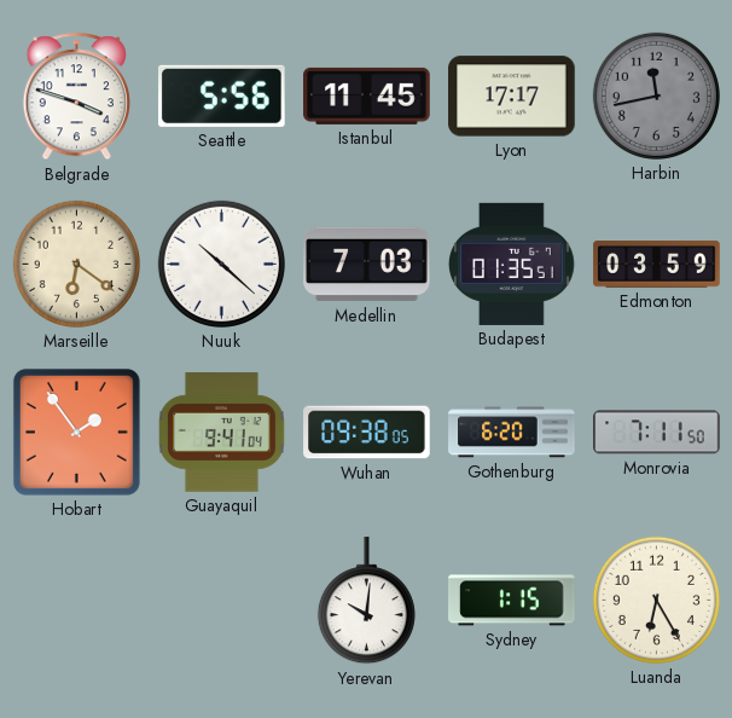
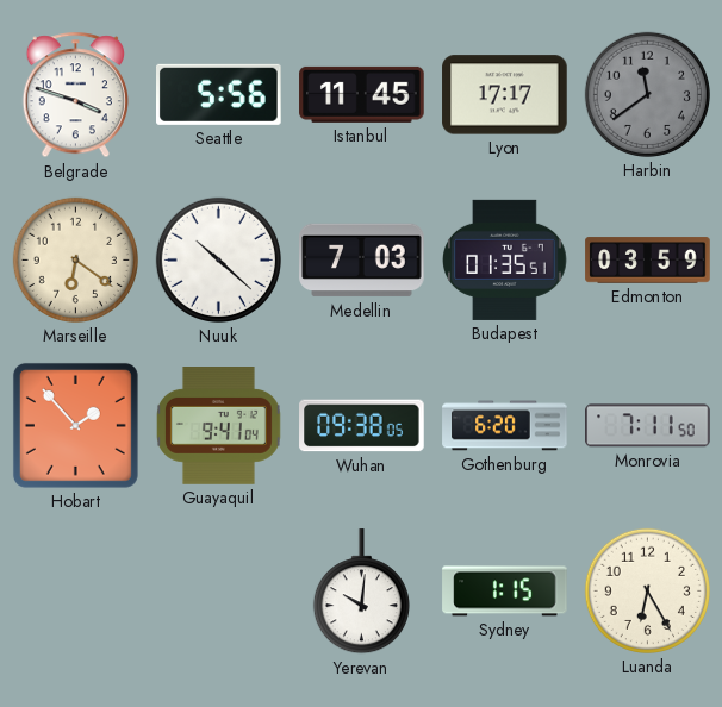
Harbin: 11:43 -> 11:39 (647, 94)
Hobart: 1:54 -> 1:53 (75, 425)
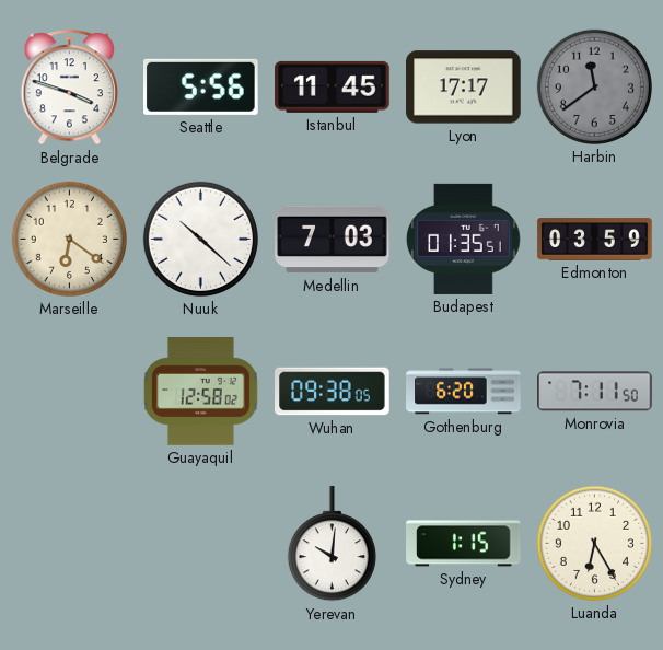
Hobart: 1:53 -> none (75, 425)
Guayaquil: 9:41 -> 12:58 (200, 392)
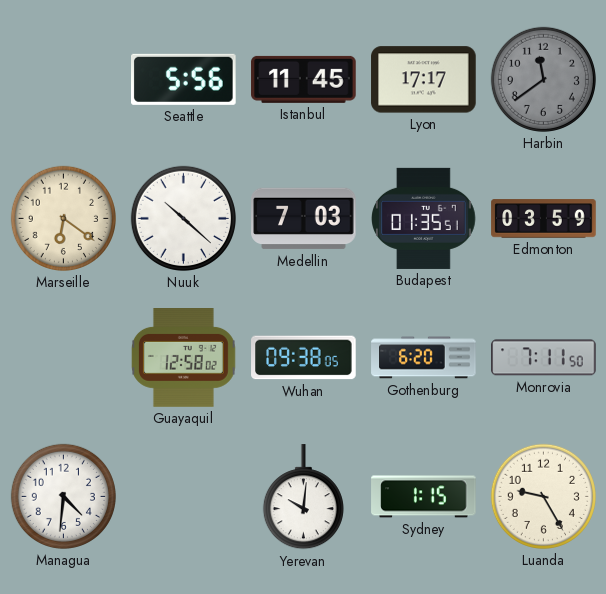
Belgrade: 3:48 -> none (69, 88)
Managua: none -> 4:31 (63, 496)
Luanda: 6:25 -> 9:25 (543, 496)
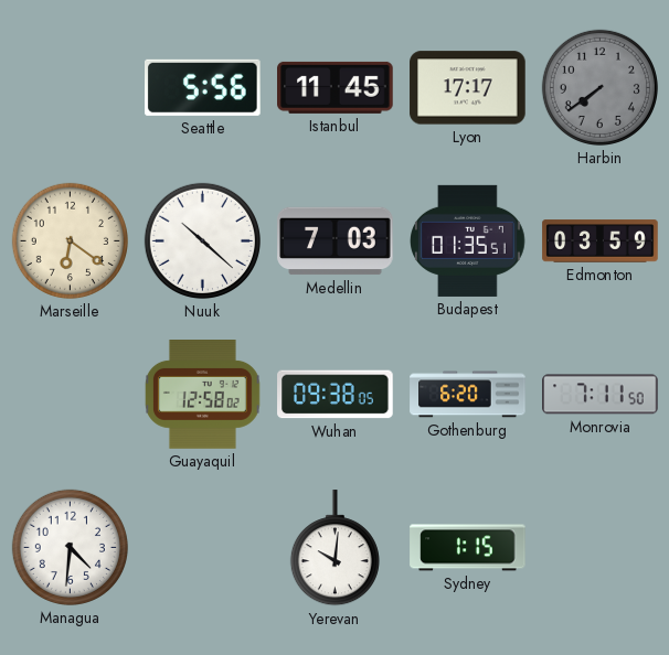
Harbin: 11:39 -> 7:39 (599, 87)
Luanda: 9:25 -> none (543, 496)
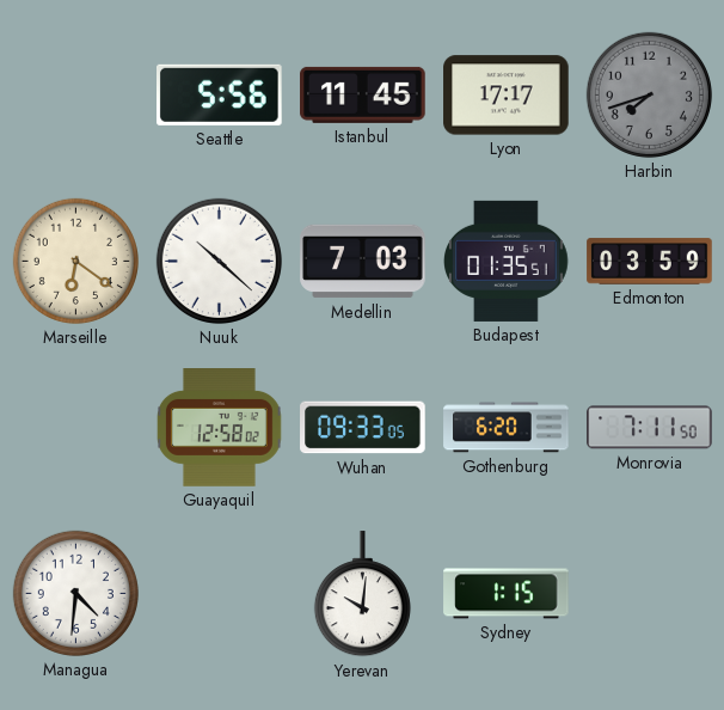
Harbin: 7:39 -> 7:42 (649, 94)
Wuhan: 09:38 -> 09:33 (363, 428)
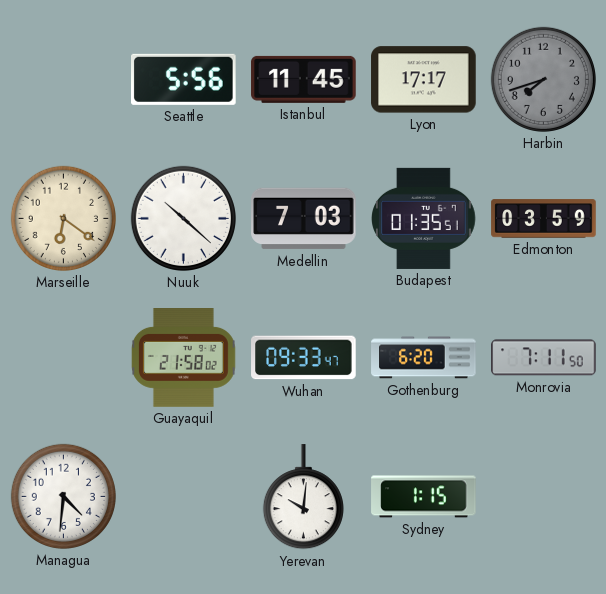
Guayaquil: 12:58 -> 21:58 (183, 358)
Wuhan: 09:33:05 -> 09:33:47 (304, 358)
